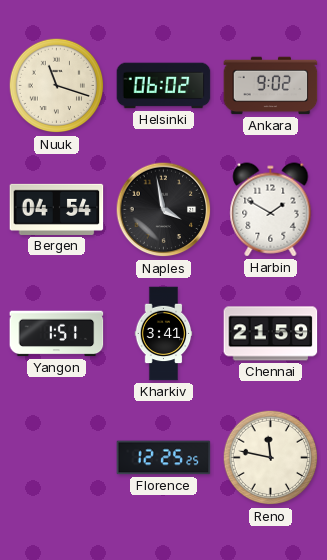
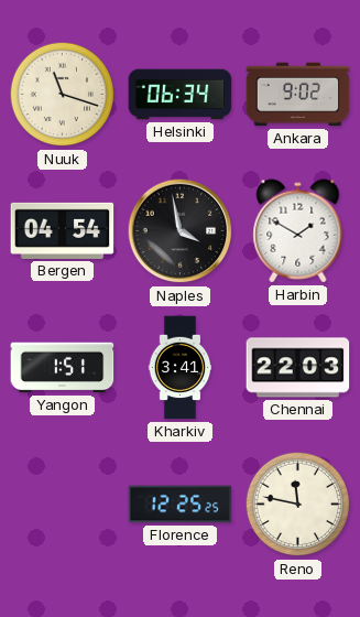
Helsinki: 06:02 -> 06:34 (181, 95)
Chennai: 21:59 -> 22:03 (298, 368)
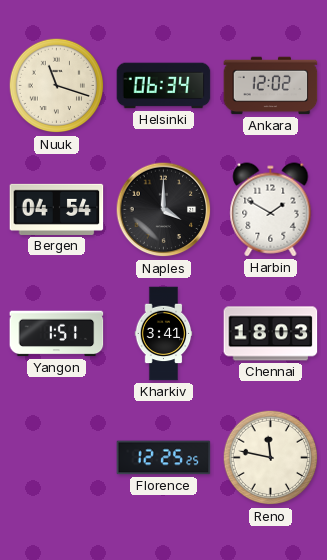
Ankara: 9:02 -> 12:02 (271, 86)
Naples: 3:58 -> 4:00 (164, 210)
Chennai: 22:03 -> 18:03 (271, 334)
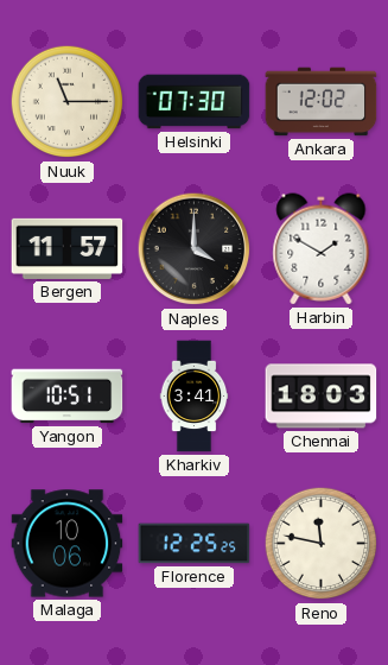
Nuuk: 11:18 -> 11:15 (68, 102)
Helsinki: 06:34 -> 07:30 (195, 102)
Bergen: 04:54 -> 11:57 (68, 248)
Yangon: 1:51 -> 10:51 (68, 397)
Malaga: none -> 10:06 (68, 544)
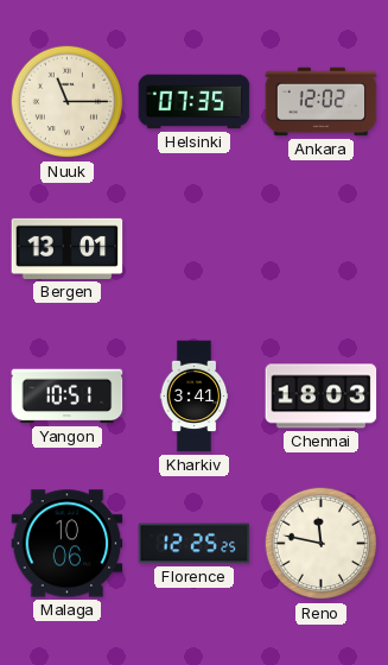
Helsinki: 07:30 -> 07:35 (195, 102)
Bergen: 11:57 -> 13:01 (68, 248)
Naples: 4:00 -> none (195, 249)
Harbin: 1:50 -> none (322, 249)
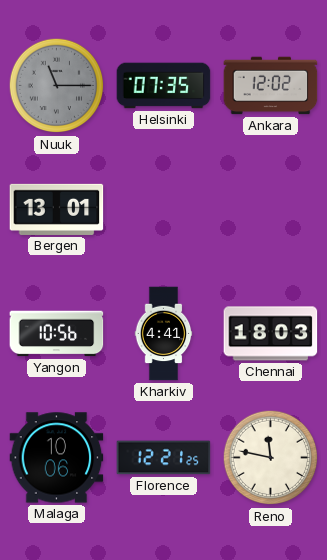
Nuuk dial: cream -> grey (57, 86)
Yangon: 10:51 -> 10:56 (57, 334)
Kharkiv: 3:41 -> 4:41 (164, 334)
Florence: 12:25 -> 12:21 (164, 458)
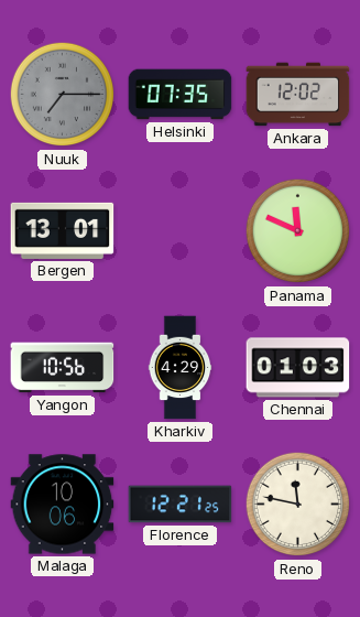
Nuuk: 11:15 -> 7:15 (63, 95)
Panama: none -> 11:49 (298, 231)
Kharkiv: 4:41 -> 4:29 (181, 368)
Chennai: 18:03 -> 01:03 (298, 368)
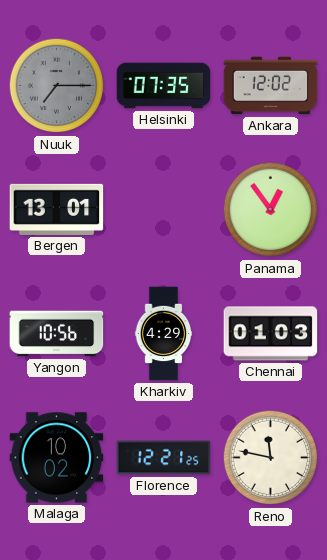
Panama: 11:49 -> 12:54 (271, 210)
Malaga: 10:06 -> 10:02 (57, 458)
